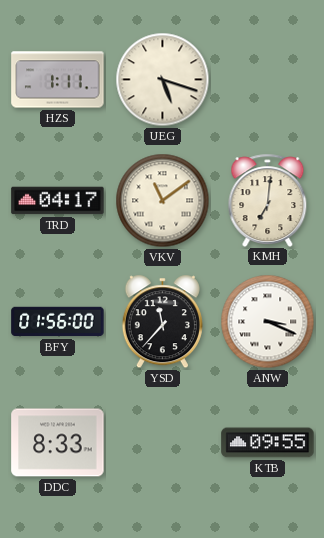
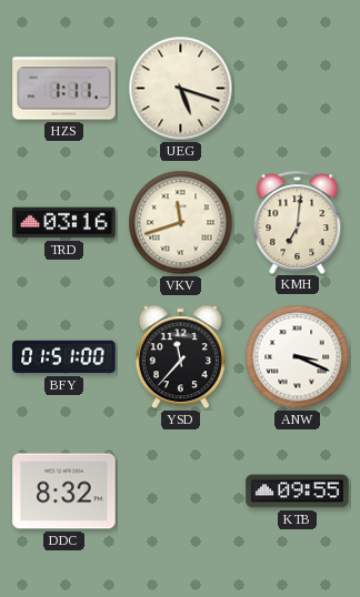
TRD: 04:17 -> 03:16 (64, 223)
VKV: 11:09 -> 11:42 (181, 223)
BFY: 01:56 -> 01:51 (64, 357)
DDC: 8:33 -> 8:32 (64, 492)
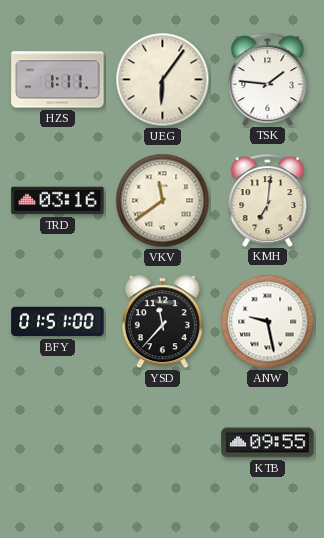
UEG: 5:18 -> 6:06 (163, 80)
TSK: none -> 1:46 (268, 79)
VKV: 11:42 -> 11:39 (163, 201)
ANW: 3:19 -> 9:28 (268, 322)
DDC: 8:32 -> none (64, 492)
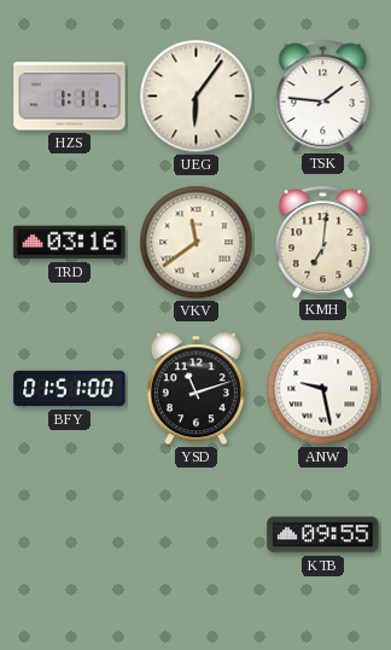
YSD: 11:37 -> 11:12 (195, 389)
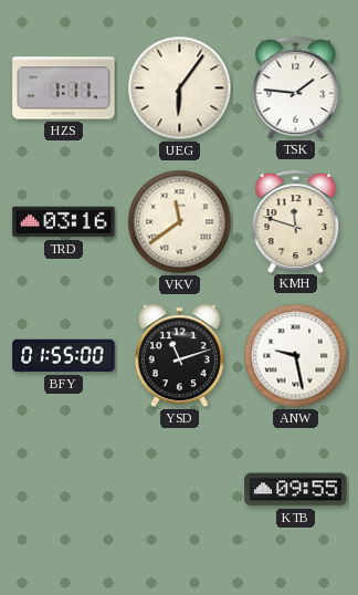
KMH: 7:01 -> 11:48 (296, 221)
BFY: 01:51 -> 01:55 (64, 356)
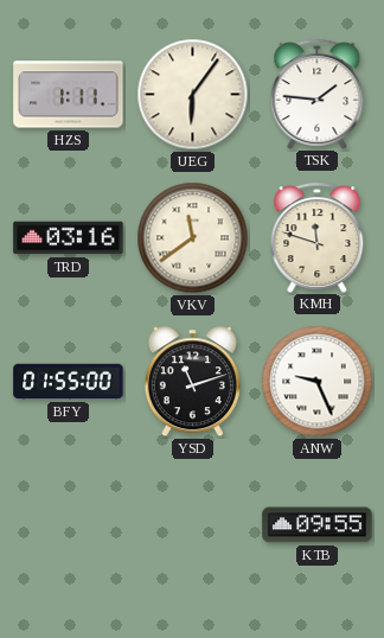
ANW: 9:28 -> 9:26 (318, 382)
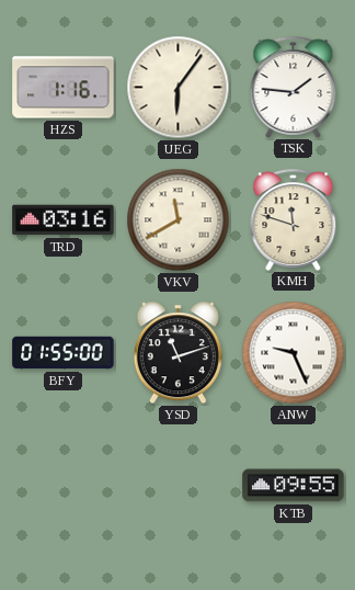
HZS: 1:11 -> 1:16 (64, 88)
VKV: 11:39 -> 11:40 (179, 220)
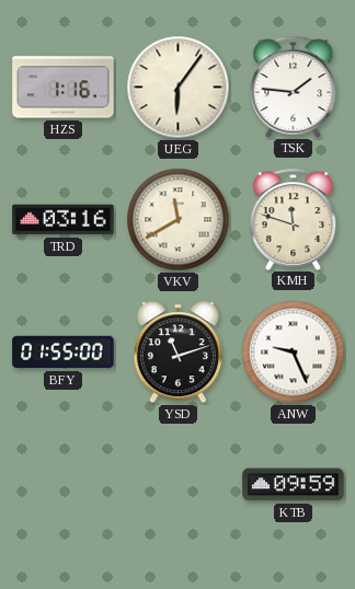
KTB: 09:55 -> 09:59 (294, 485)
